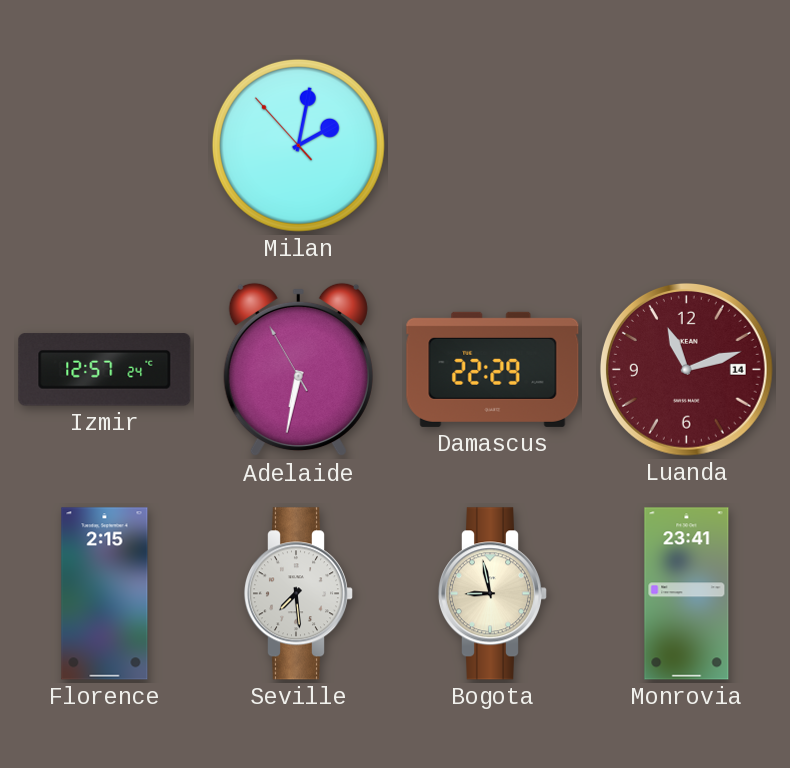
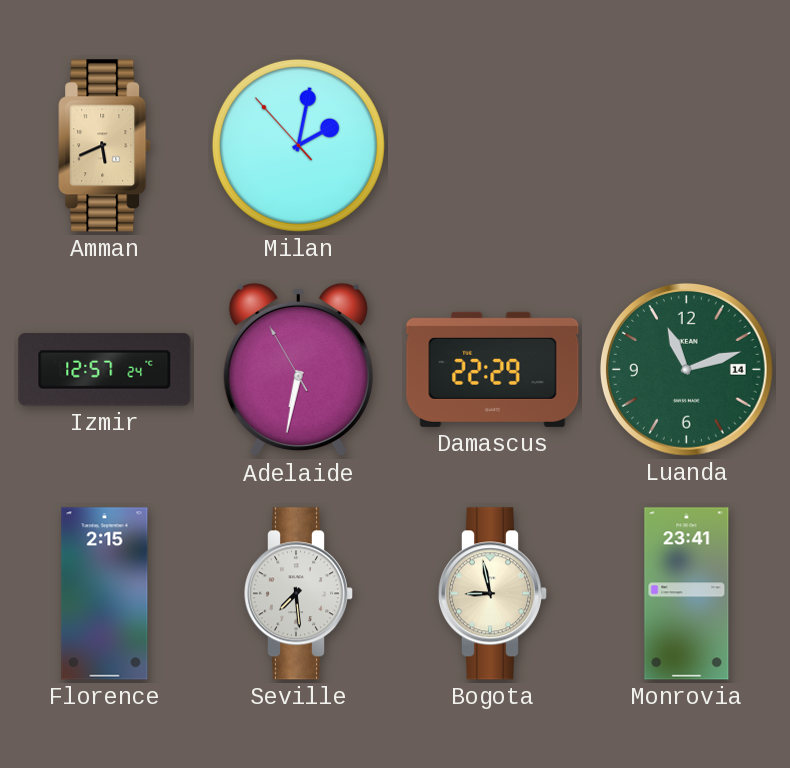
Amman: none -> 5:41 (105, 146)
Luanda dial: burgundy -> green (686, 369)
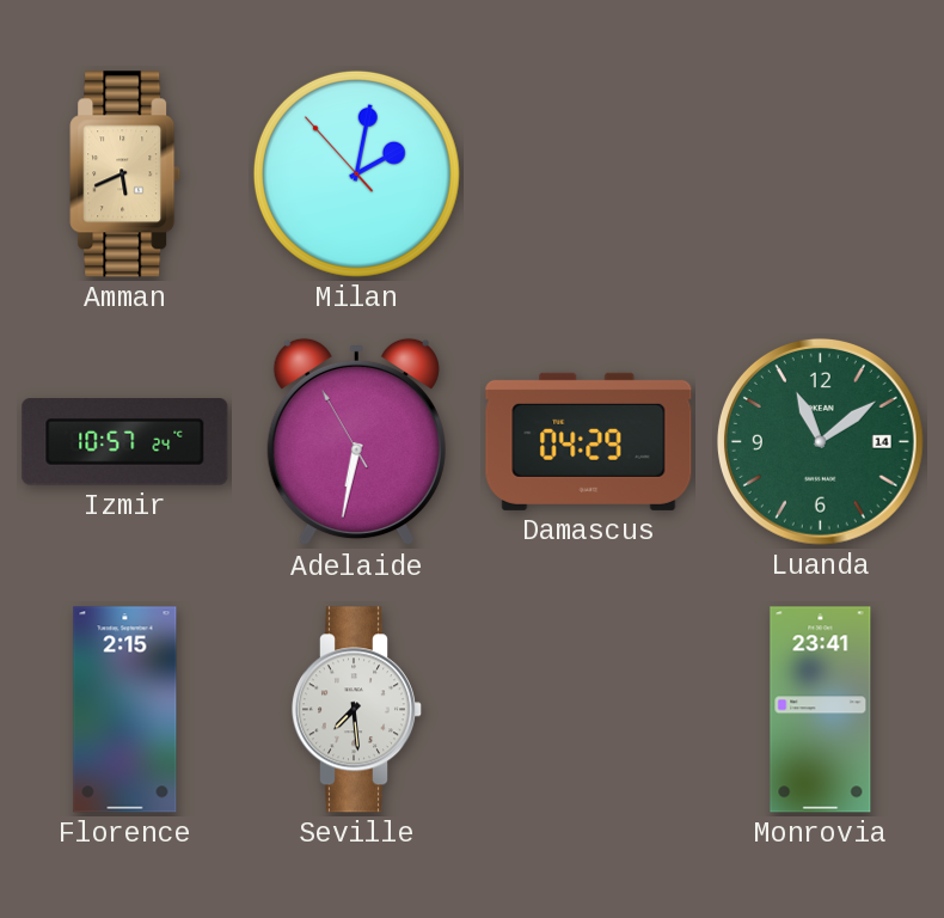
Izmir: 12:57 -> 10:57 (125, 442)
Damascus: 22:29 -> 04:29 (589, 441)
Luanda: 11:12 -> 11:09 (820, 441)
Bogota: 8:58 -> none (492, 594)
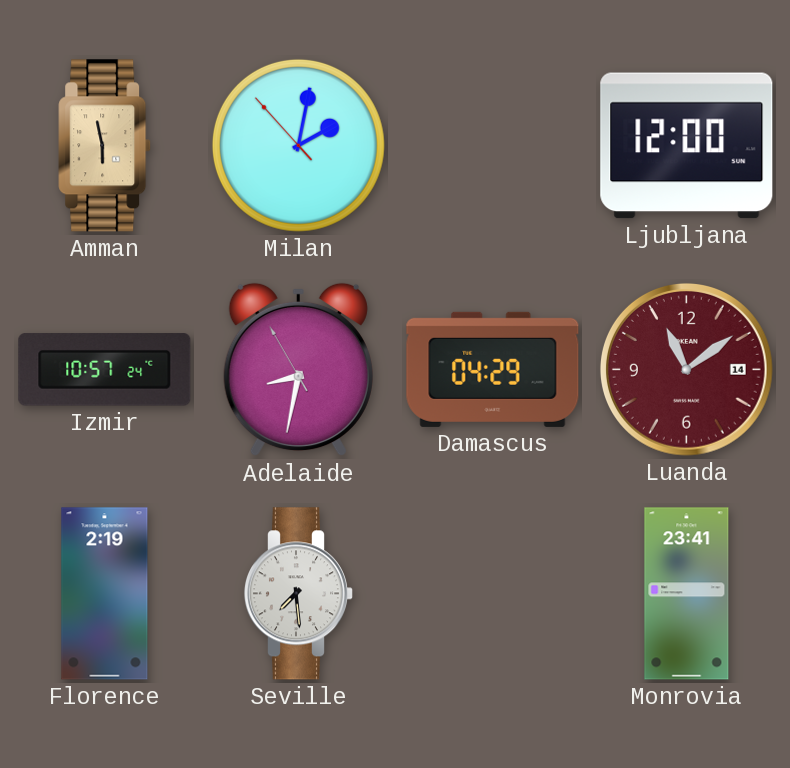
Amman: 5:41 -> 5:58 (105, 146)
Ljubljana: none -> 12:00 (687, 146)
Adelaide: 6:31 -> 8:31 (298, 370)
Luanda dial: green -> burgundy (686, 369)
Florence: 2:15 -> 2:19 (105, 594)
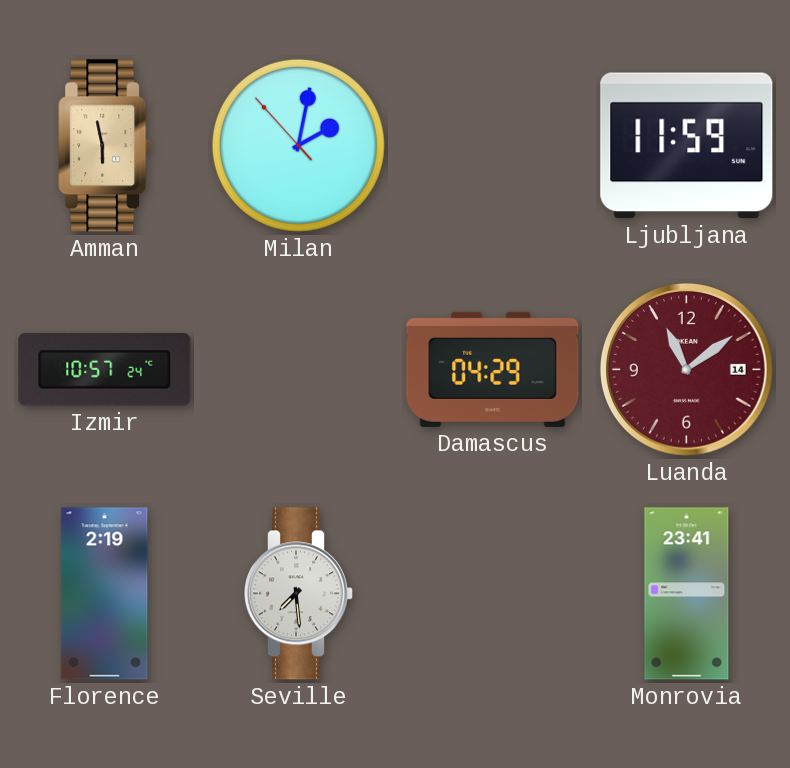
Ljubljana: 12:00 -> 11:59 (687, 146)
Adelaide: 8:31 -> none (298, 370)
